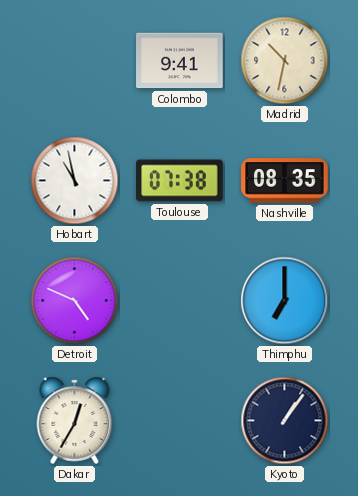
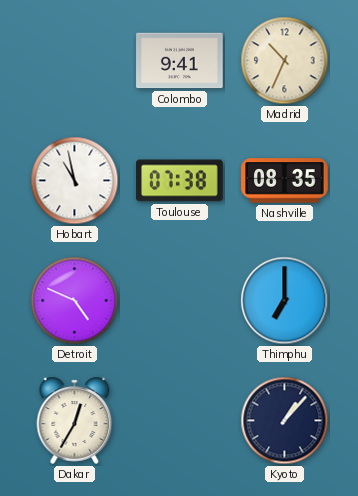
Madrid: 10:32 -> 10:34 (285, 61)
Kyoto: 1:06 -> 1:07 (285, 421)
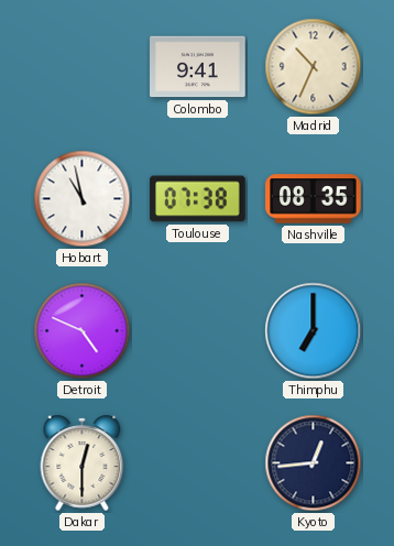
Dakar: 12:35 -> 12:30 (83, 462)
Kyoto: 1:07 -> 12:44 (314, 463)
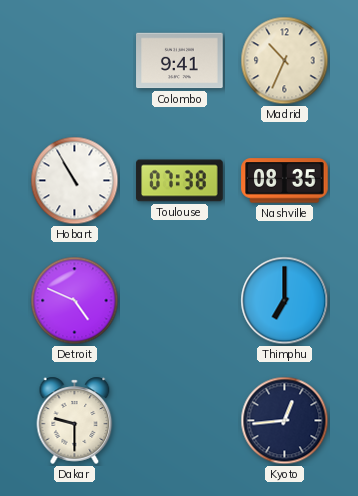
Hobart: 10:58 -> 10:55 (75, 181)
Dakar: 12:30 -> 9:30 (75, 420)
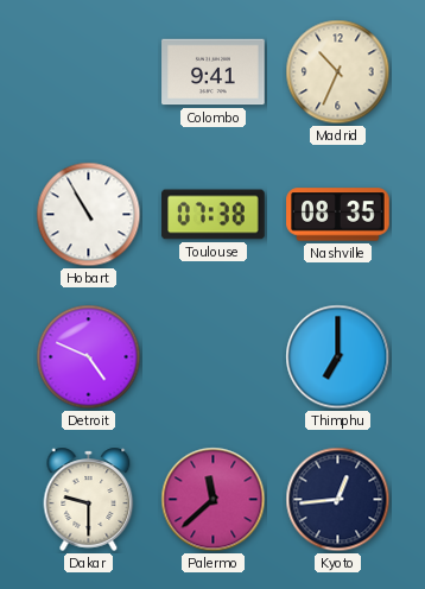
Palermo: none -> 11:38 (214, 500)
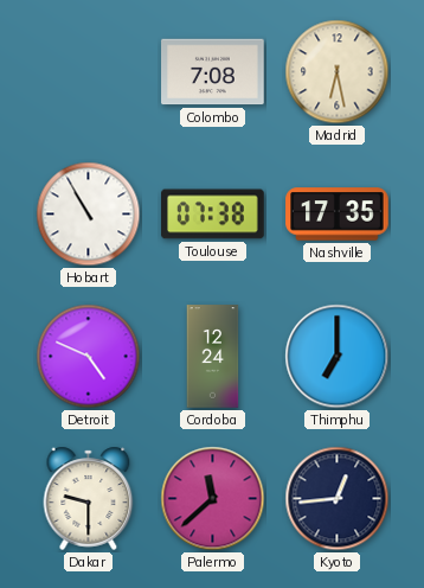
Colombo: 9:41 -> 7:08 (213, 72)
Madrid: 10:34 -> 6:28 (338, 72)
Nashville: 08:35 -> 17:35 (338, 215)
Cordoba: none -> 12:24 (213, 357)
